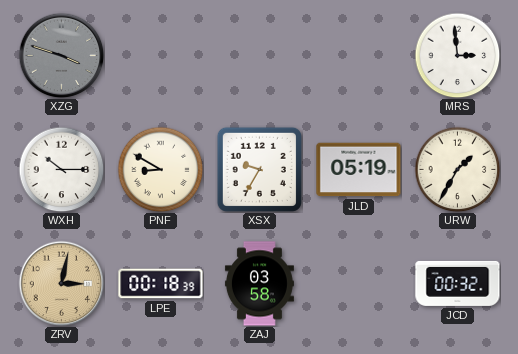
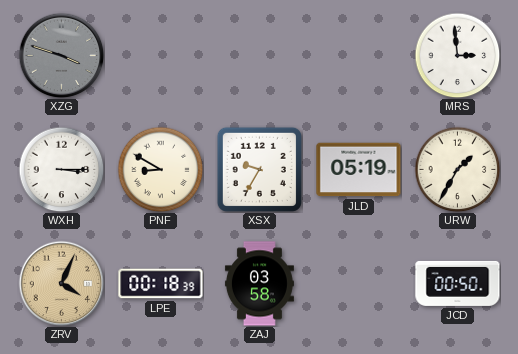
WXH: 10:15 -> 3:15 (61, 169)
ZRV: 3:02 -> 4:04 (61, 283)
JCD: 00:32 -> 00:50 (458, 283)
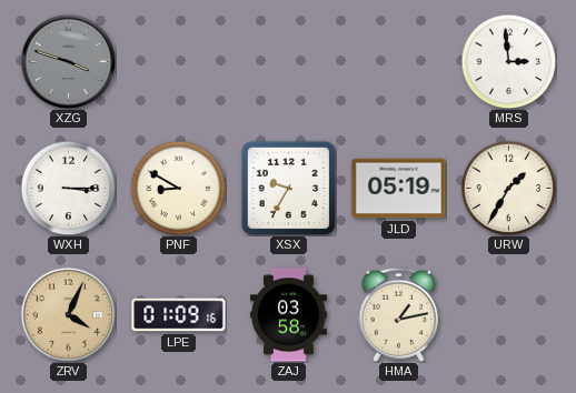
LPE: 00:18 -> 01:09 (179, 315)
HMA: none -> 1:13 (398, 314)
JCD: 00:50 -> none (458, 283)
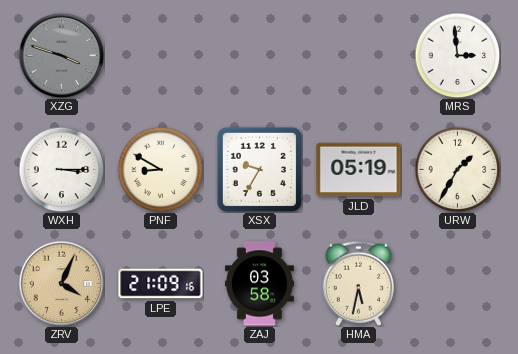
LPE: 01:09 -> 21:09 (161, 284)
HMA: 1:13 -> 5:32 (358, 283)
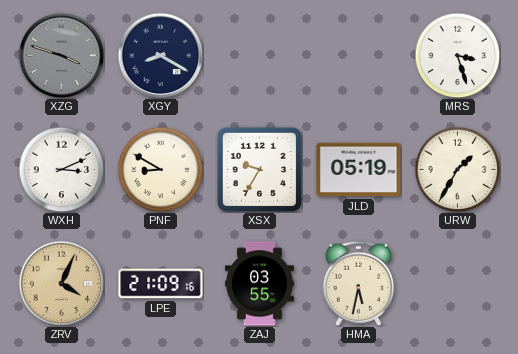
XGY: none -> 8:20 (160, 55)
MRS: 2:59 -> 3:27 (457, 55)
WXH: 3:15 -> 3:11 (61, 169)
ZAJ: 03:58 -> 03:55 (259, 284)
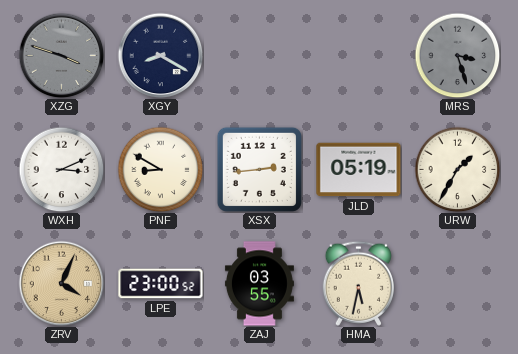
MRS dial: white -> grey (457, 55)
XSX: 9:35 -> 2:44 (259, 169)
LPE: 21:09 -> 23:00 (161, 284)
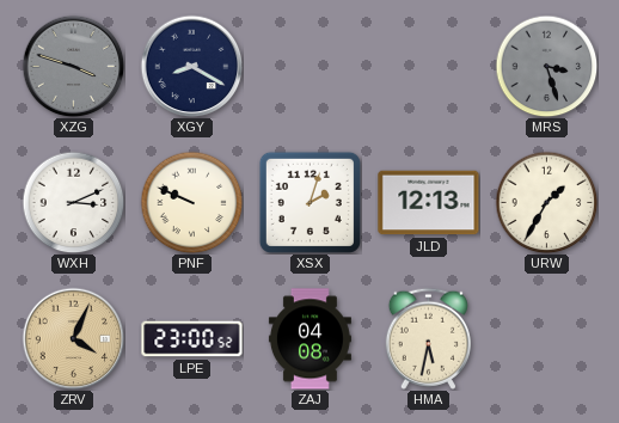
PNF: 8:50 -> 9:49 (191, 202)
XSX: 2:44 -> 2:03 (309, 202)
JLD: 05:19 -> 12:13 (429, 203)
ZAJ: 03:55 -> 04:08 (309, 339)
